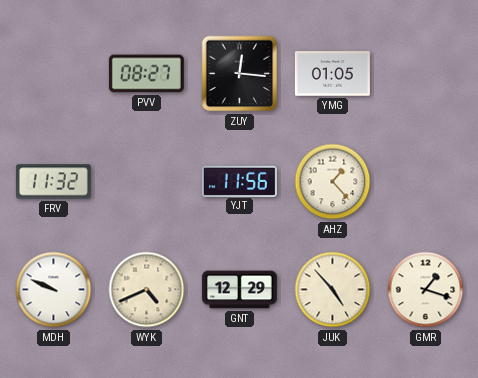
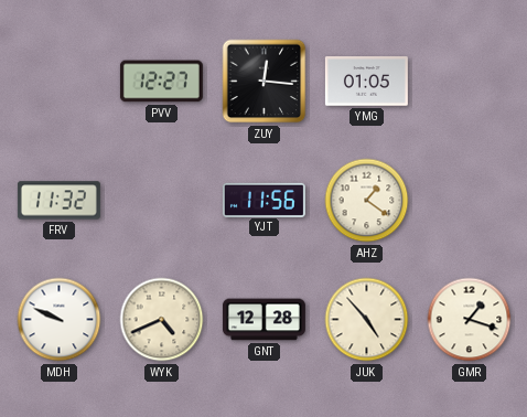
PVV: 08:27 -> 12:27 (161, 82)
AHZ: 1:23 -> 1:21 (367, 201)
GNT: 12:29 -> 12:28 (263, 320)
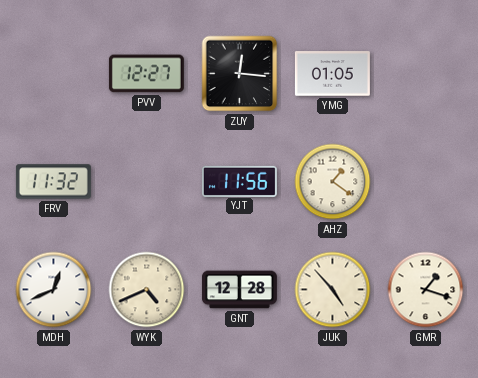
MDH: 9:49 -> 12:41 (54, 290)
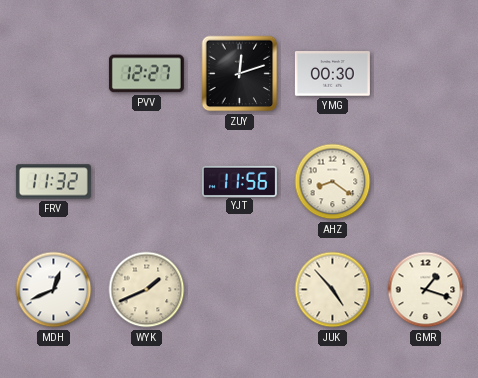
ZUY: 12:16 -> 12:12 (240, 74)
YMG: 01:05 -> 00:30 (332, 74)
AHZ: 1:21 -> 8:21 (333, 182)
WYK: 4:41 -> 1:41 (147, 290)
GNT: 12:28 -> none (239, 290)
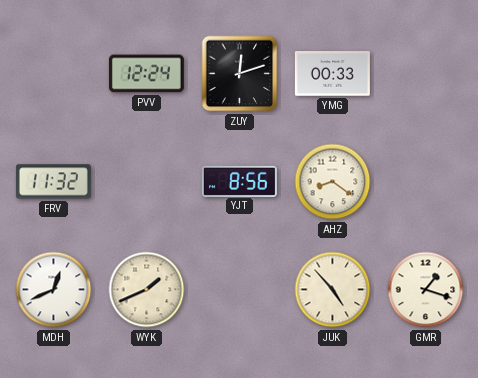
PVV: 12:27 -> 12:24 (146, 74)
YMG: 00:30 -> 00:33 (332, 74)
YJT: 11:56 -> 8:56 (239, 181)
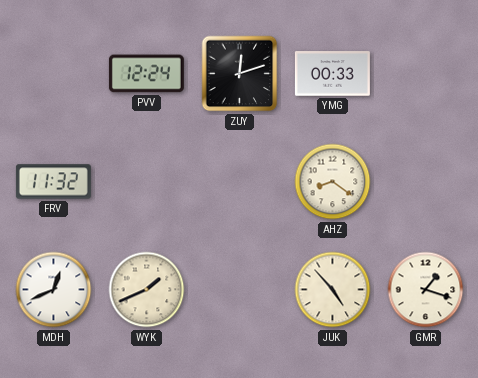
YJT: 8:56 -> none (239, 181)
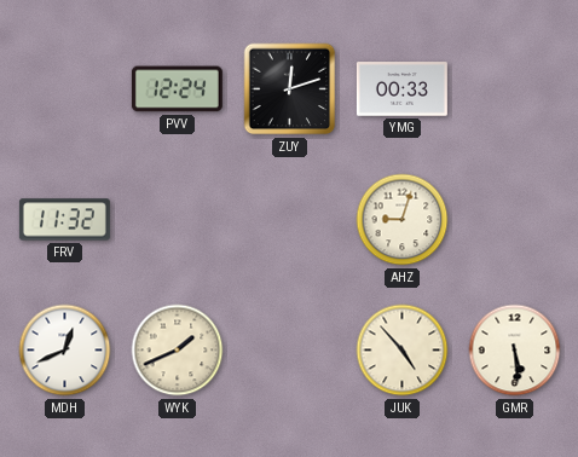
AHZ: 8:21 -> 9:03 (403, 220)
GMR: 1:18 -> 5:29 (515, 351)
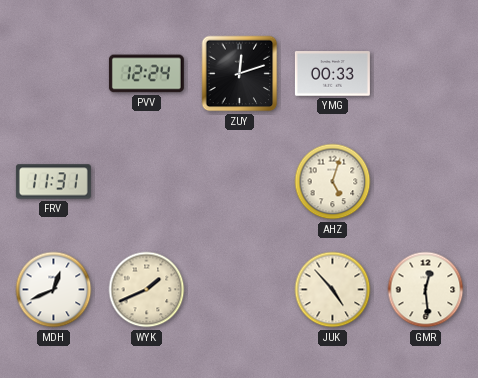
FRV: 11:32 -> 11:31 (53, 182)
AHZ: 9:03 -> 5:03 (333, 182)
GMR: 5:29 -> 12:29 (426, 290)
